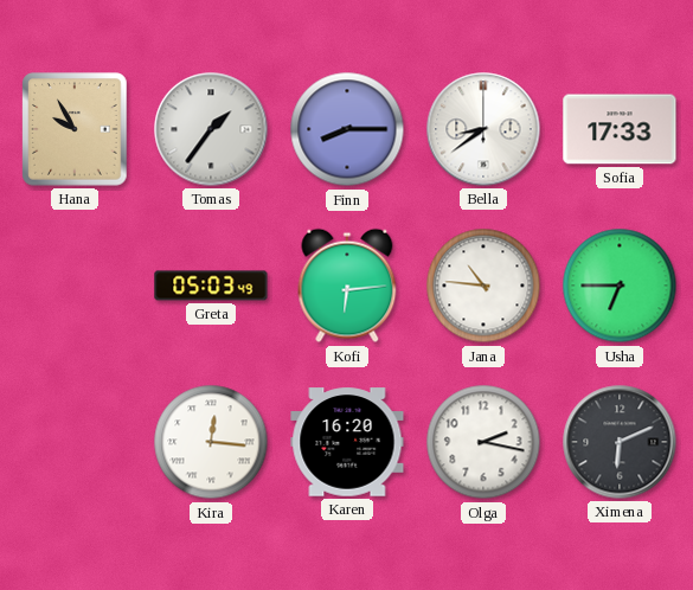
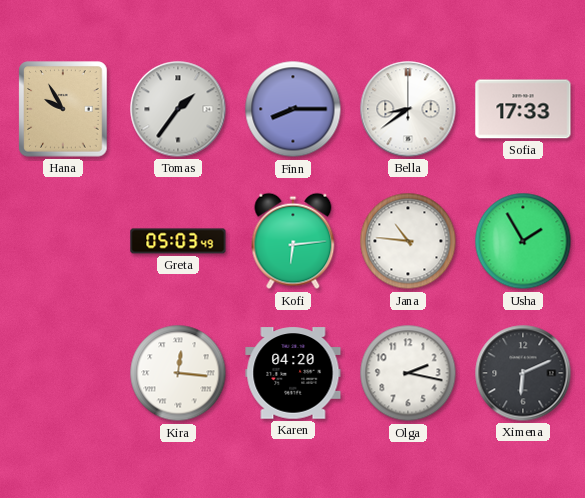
Usha: 6:45 -> 1:55 (523, 241)
Karen: 16:20 -> 04:20 (293, 373)
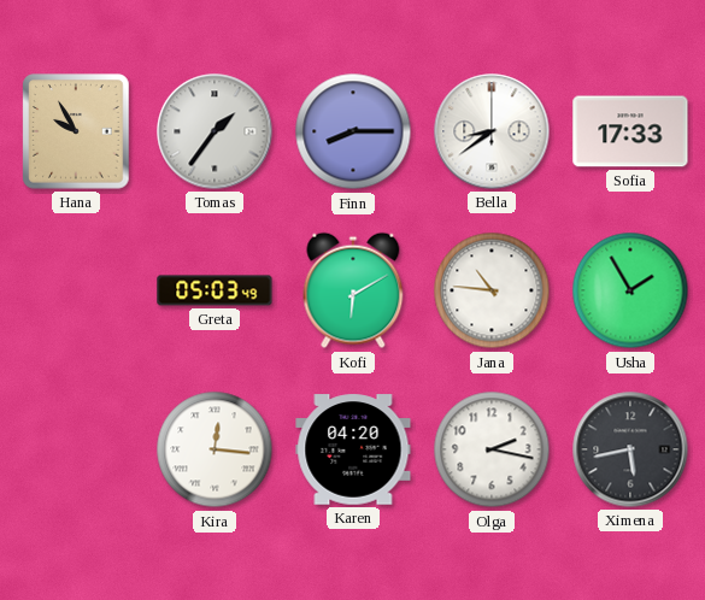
Kofi: 6:14 -> 6:10 (353, 290)
Ximena: 6:11 -> 5:43 (630, 449)
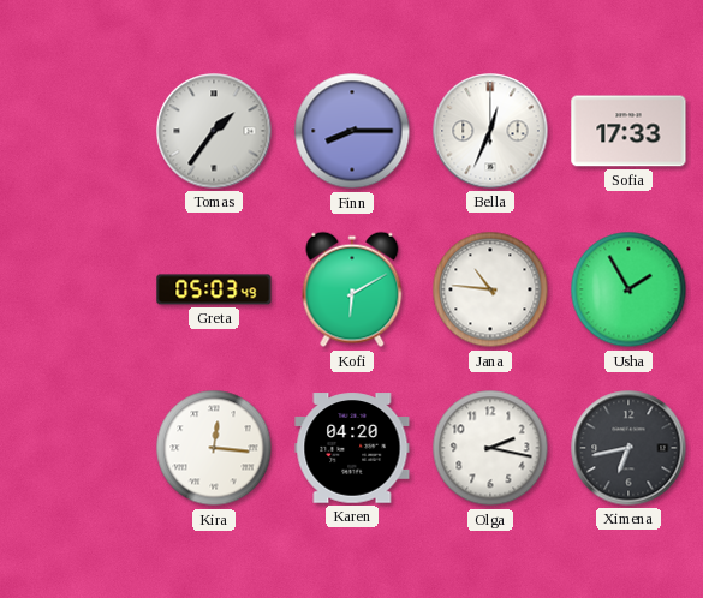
Hana: 9:55 -> none (76, 131)
Bella: 8:39 -> 12:34 (490, 131)
Ximena: 5:43 -> 6:43 (628, 448)
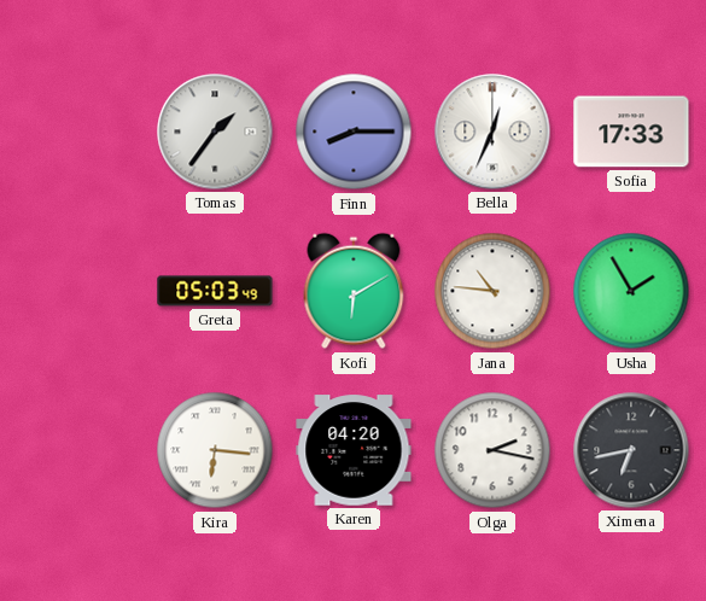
Kira: 12:16 -> 6:16 (215, 450)
